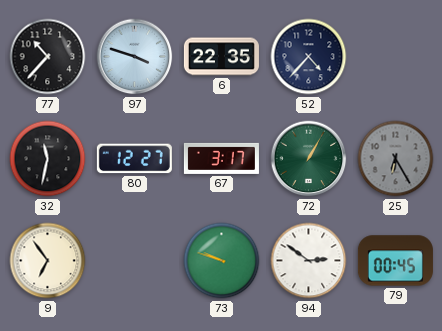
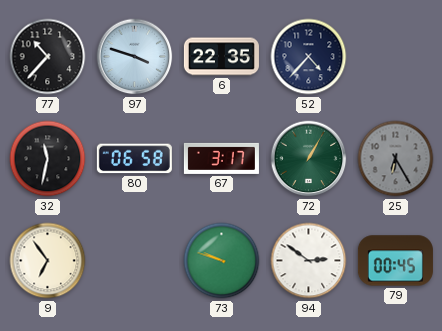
80: 12:27 -> 06:58 (134, 159)
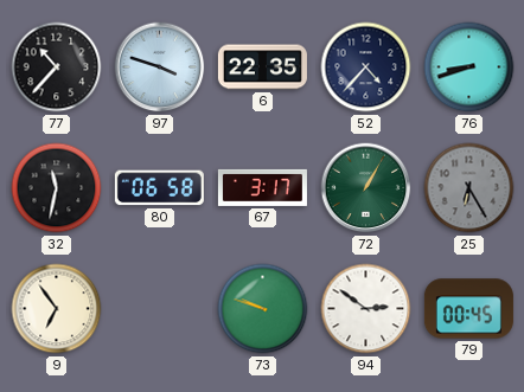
76: none -> 8:42 (469, 68)
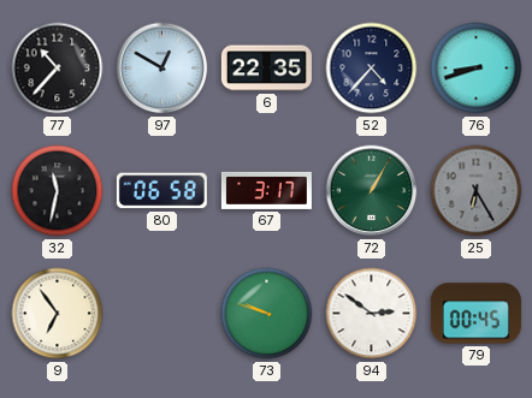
97: 3:48 -> 12:50 (162, 69)
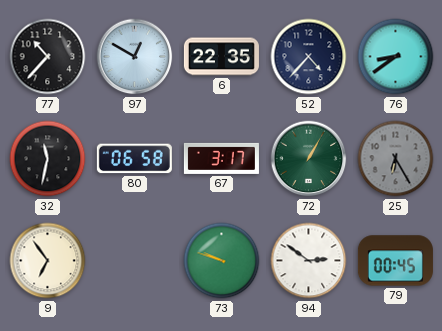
76: 8:42 -> 8:39 (396, 57)
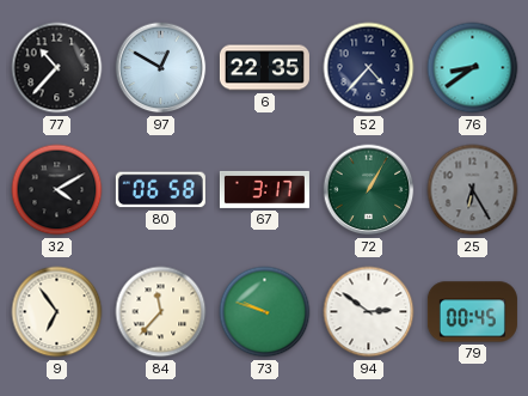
32: 11:32 -> 4:10 (57, 190)
84: none -> 11:37 (161, 312)
